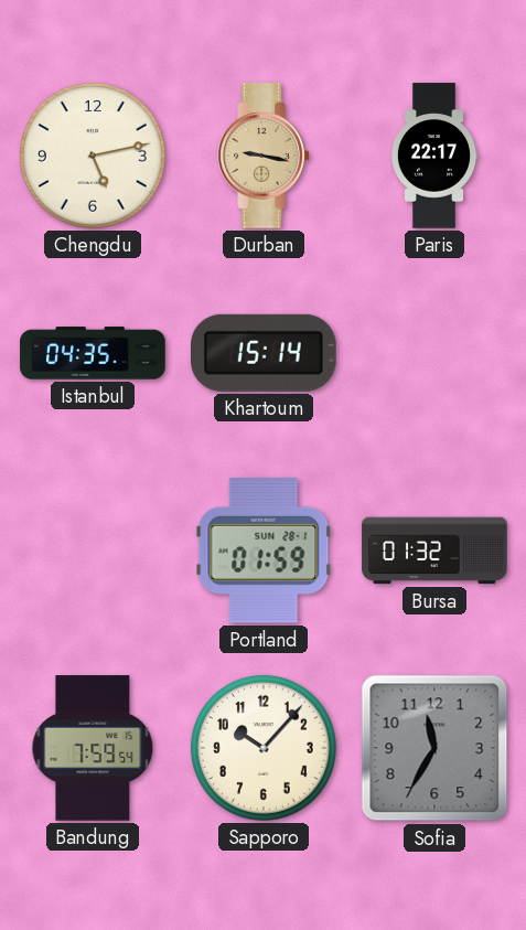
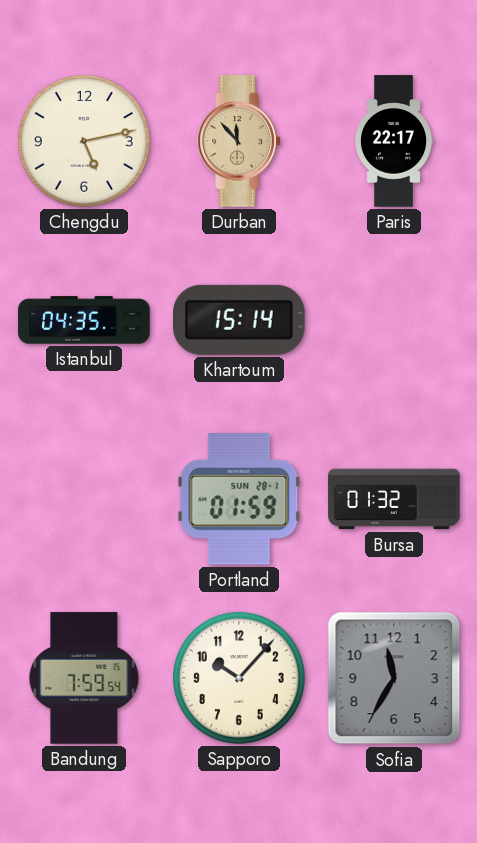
Durban: 9:17 -> 11:53 (239, 141)
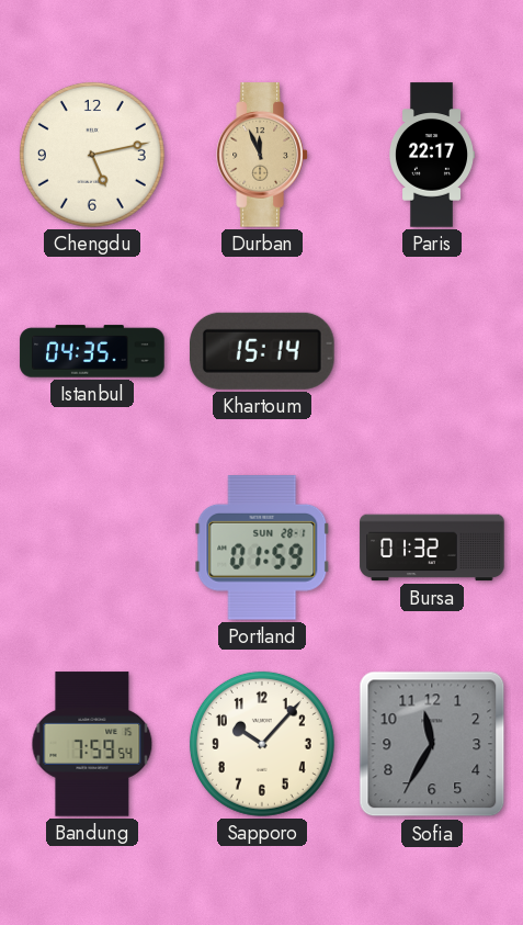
Durban: 11:53 -> 11:56 (262, 155)
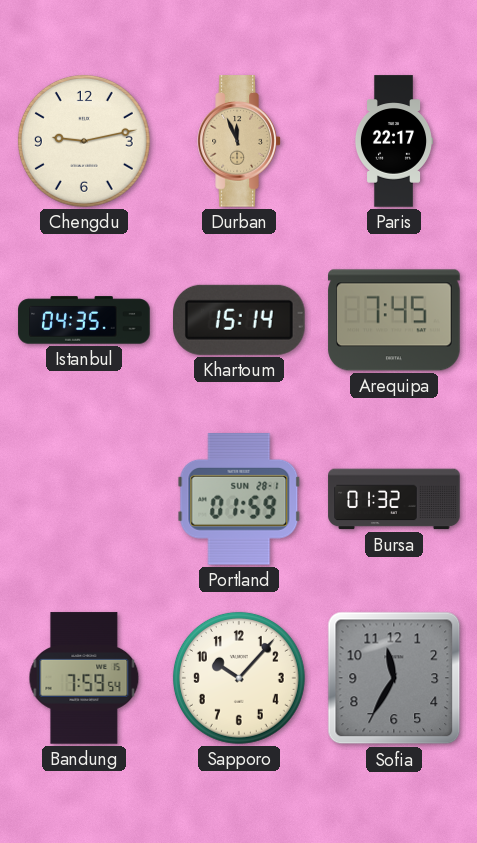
Chengdu: 5:13 -> 9:13 (84, 141)
Arequipa: none -> 7:45 (394, 320)
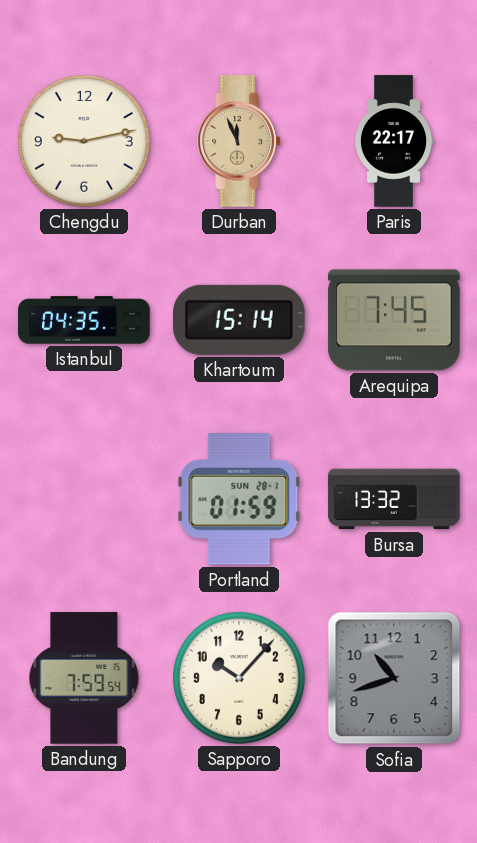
Bursa: 01:32 -> 13:32 (394, 499)
Sofia: 11:35 -> 10:42 (394, 678)
